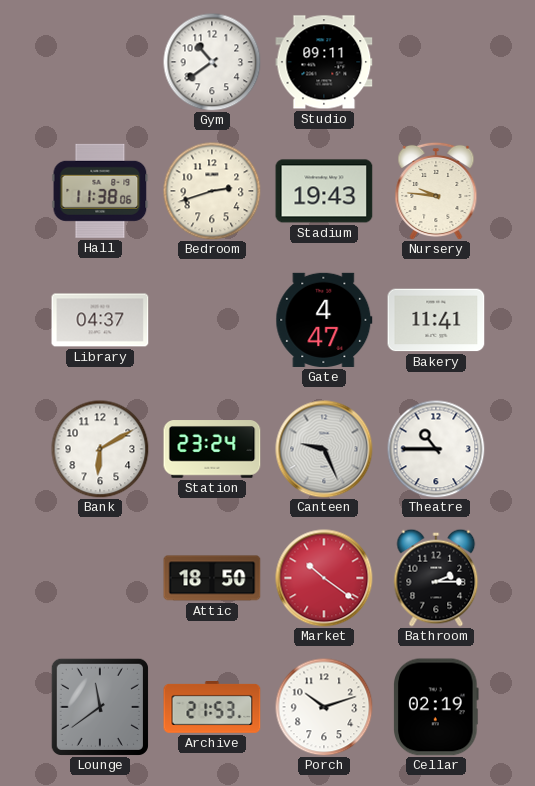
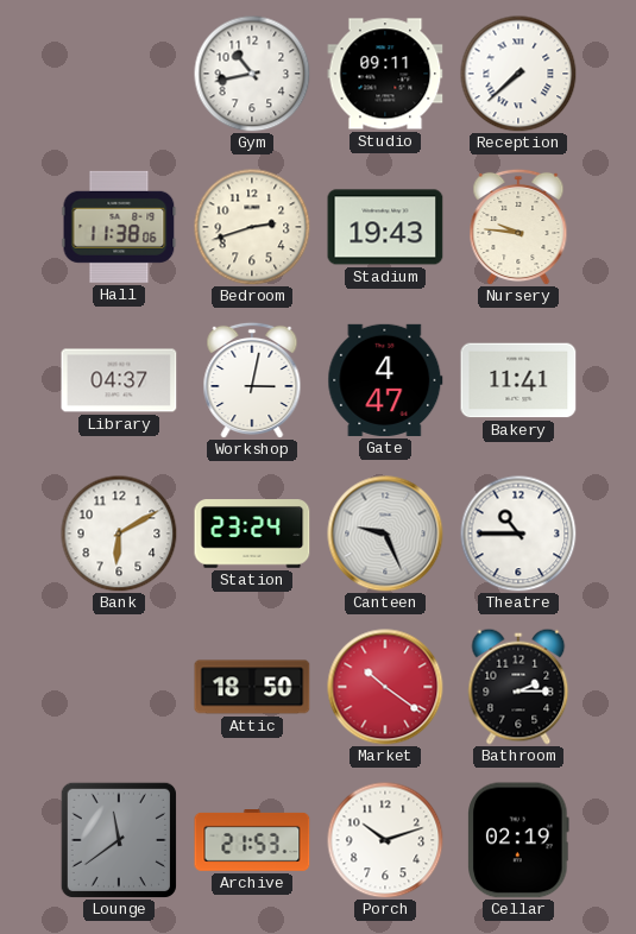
Gym: 10:39 -> 10:43 (252, 74)
Reception: none -> 7:38 (518, 74)
Workshop: none -> 3:02 (252, 380)
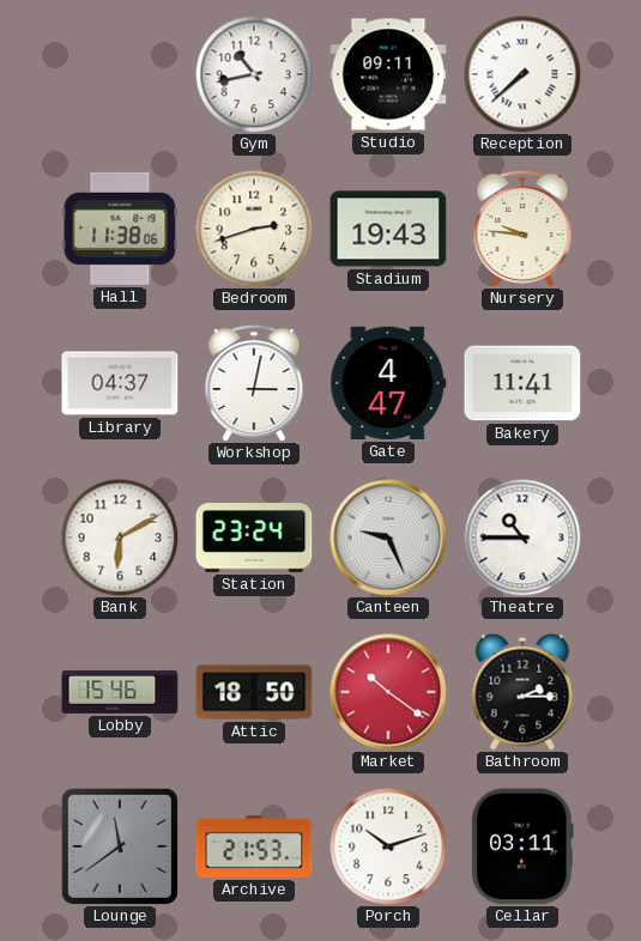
Lobby: none -> 15:46 (120, 692)
Cellar: 02:19 -> 03:11 (522, 846)
